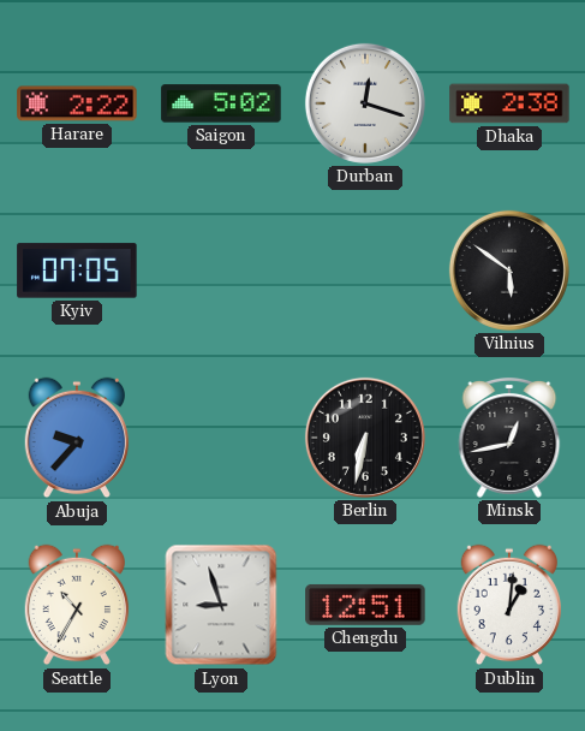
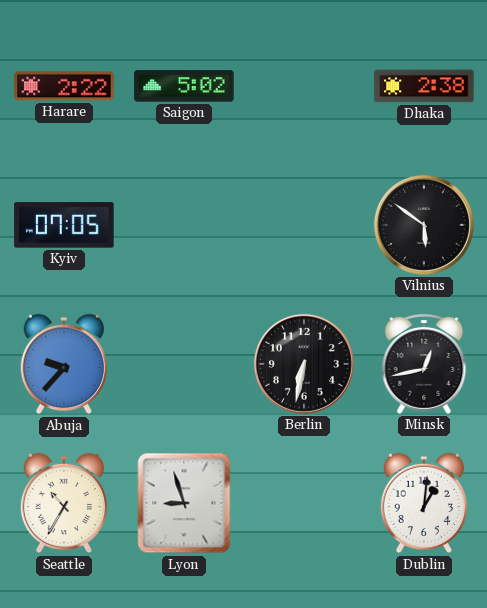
Durban: 12:18 -> none (365, 103)
Chengdu: 12:51 -> none (365, 605)
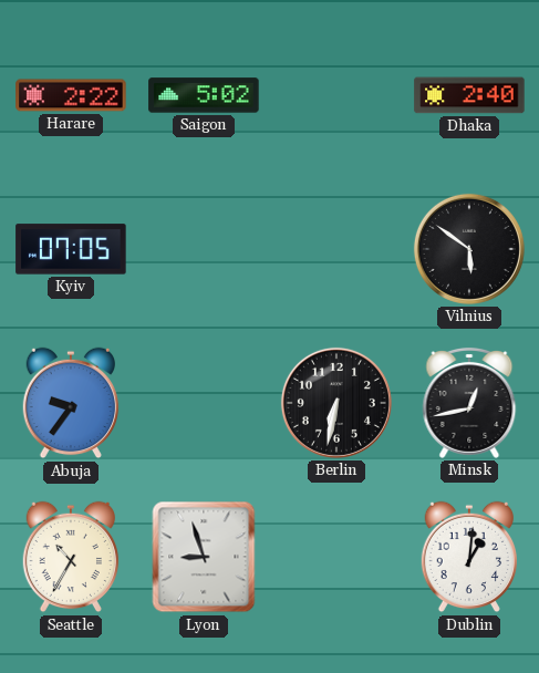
Dhaka: 2:38 -> 2:40 (469, 95)
Abuja: 9:37 -> 9:36 (70, 403)
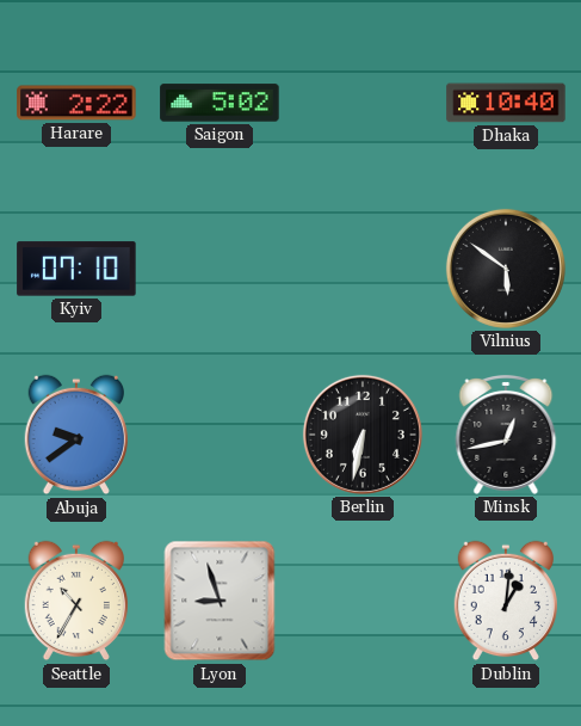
Dhaka: 2:40 -> 10:40 (506, 103)
Kyiv: 07:05 -> 07:10 (76, 269)
Abuja: 9:36 -> 9:39 (75, 435)
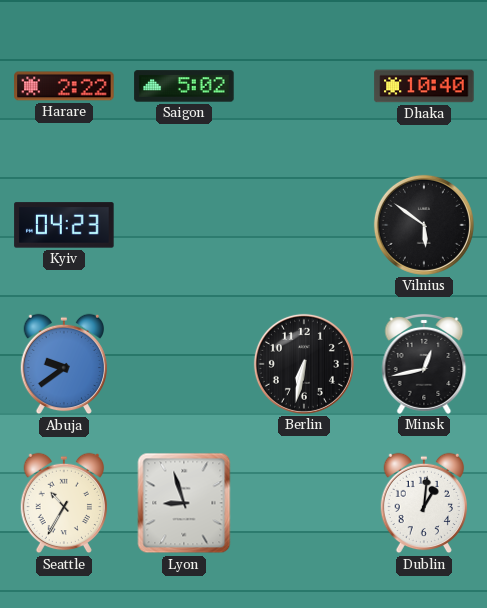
Kyiv: 07:10 -> 04:23 (64, 225)
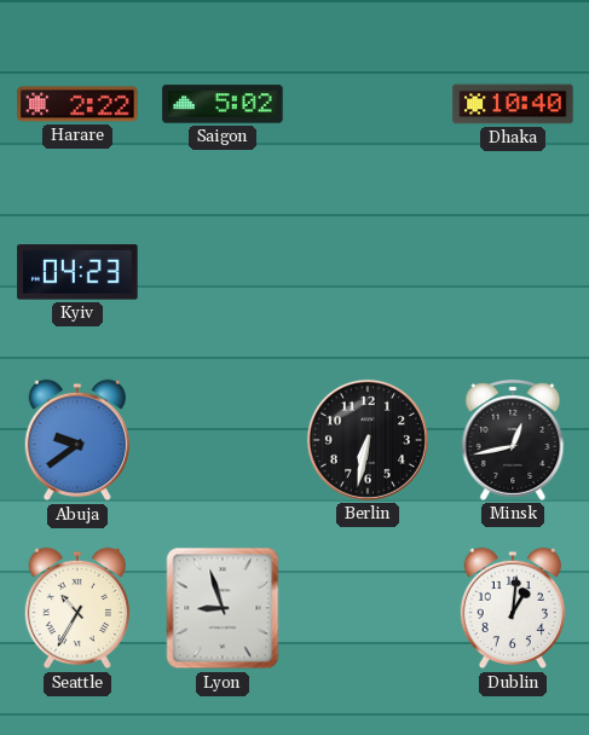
Vilnius: 5:51 -> none (424, 225)
